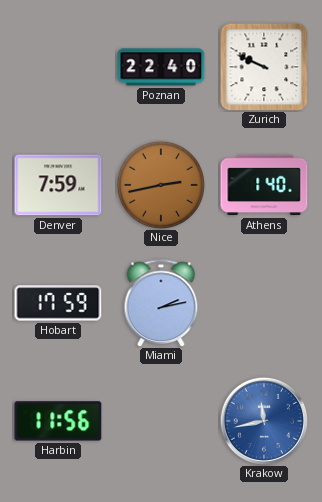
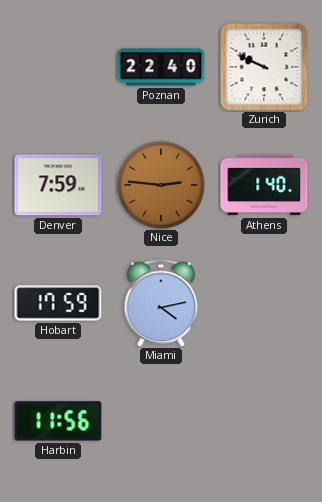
Nice: 2:43 -> 2:46 (160, 184)
Miami: 2:13 -> 4:13 (161, 303)
Krakow: 11:43 -> none (264, 421)
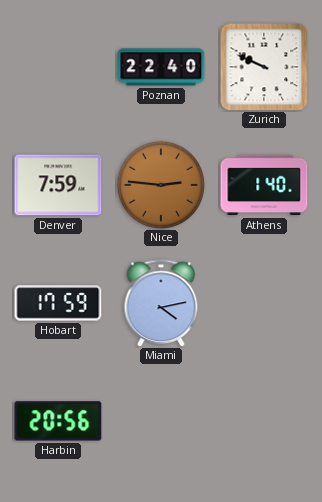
Harbin: 11:56 -> 20:56 (58, 421)
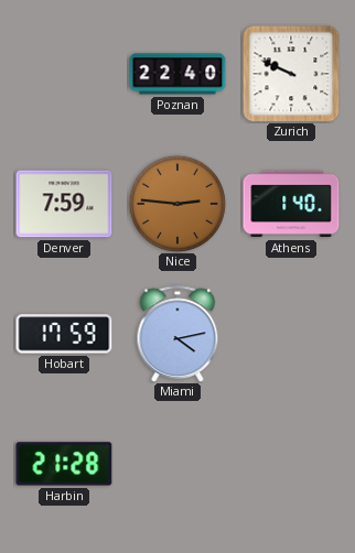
Harbin: 20:56 -> 21:28 (64, 464)
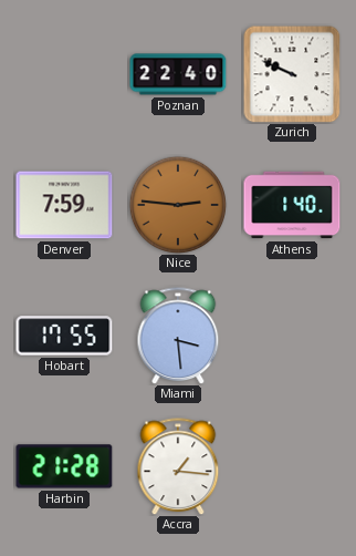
Hobart: 17:59 -> 17:55 (64, 336)
Miami: 4:13 -> 3:29 (178, 336)
Accra: none -> 1:16 (178, 466)
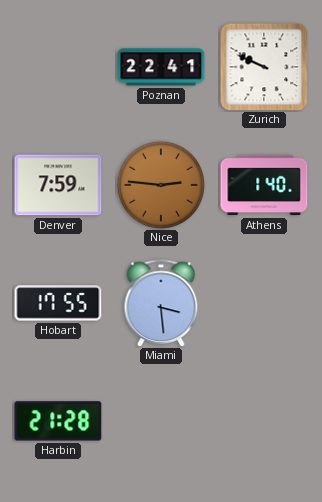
Poznan: 22:40 -> 22:41 (161, 67)
Accra: 1:16 -> none (178, 466)
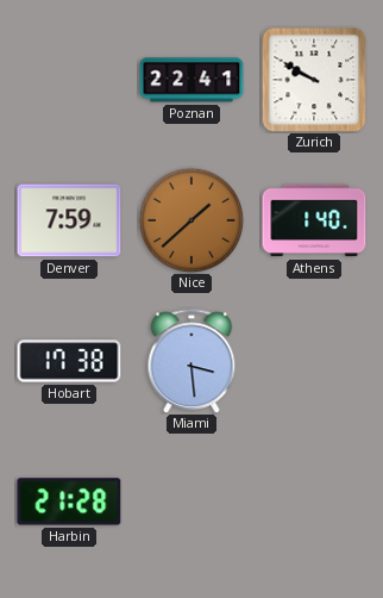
Zurich: 9:49 -> 9:50 (314, 80)
Nice: 2:46 -> 1:38 (190, 219)
Hobart: 17:55 -> 17:38 (69, 361)
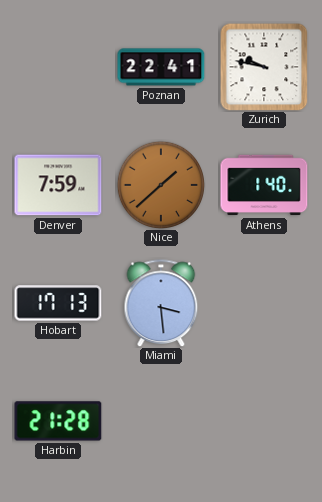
Zurich: 9:50 -> 9:47 (264, 67)
Hobart: 17:38 -> 17:13 (58, 303)
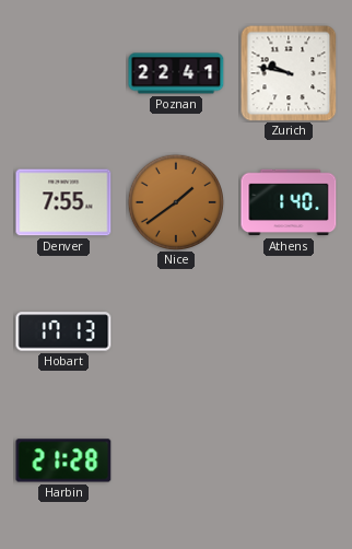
Denver: 7:59 -> 7:55 (63, 202)
Nice: 1:38 -> 1:39 (175, 201)
Miami: 3:29 -> none (161, 303)
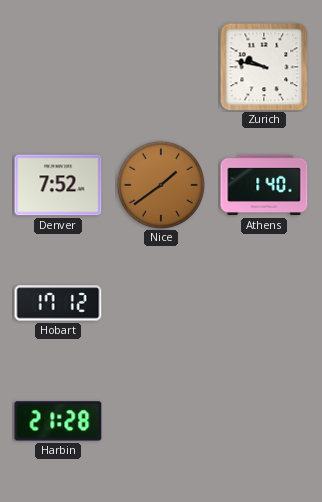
Poznan: 22:41 -> none (176, 73)
Denver: 7:55 -> 7:52 (58, 185)
Hobart: 17:13 -> 17:12 (58, 303)
